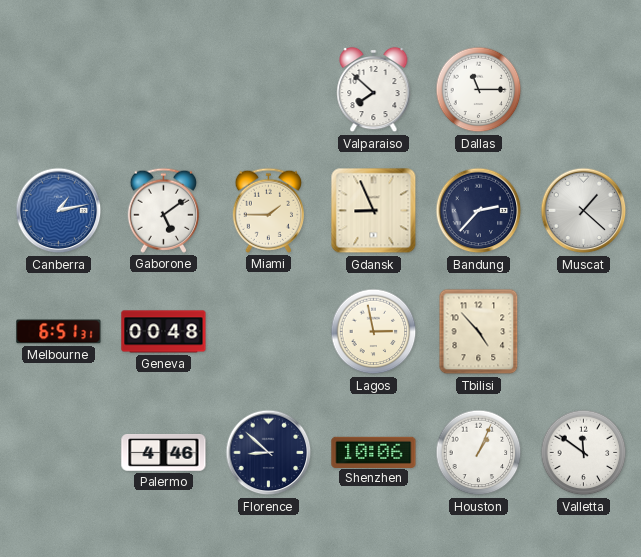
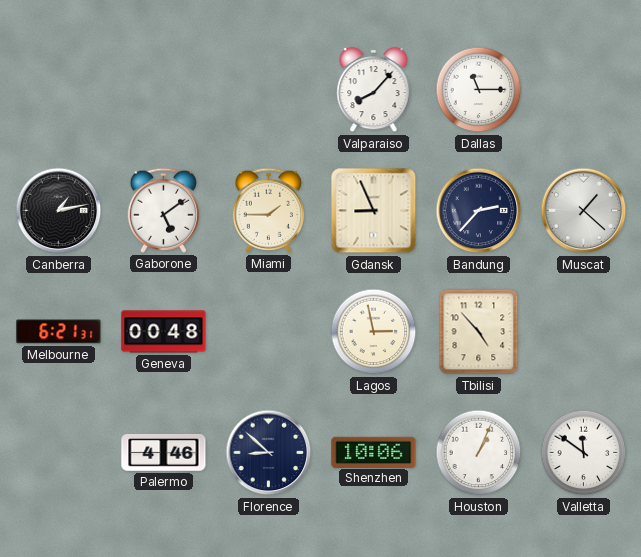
Valparaiso: 7:52 -> 8:07 (374, 90)
Canberra dial: blue -> black (59, 211)
Melbourne: 6:51 -> 6:21 (59, 332)
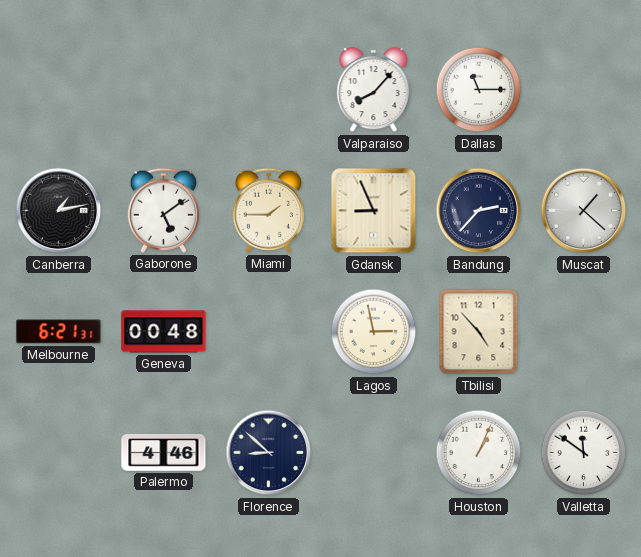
Shenzhen: 10:06 -> none (374, 452)
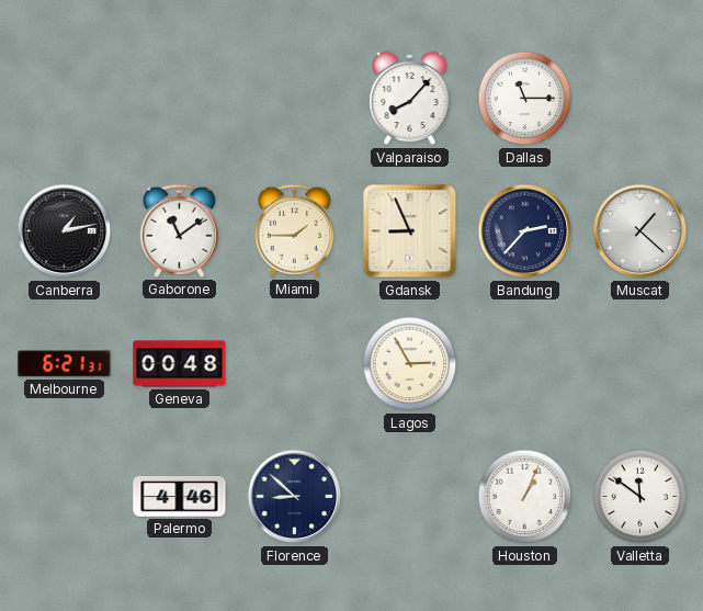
Gaborone: 5:09 -> 11:09 (179, 230)
Lagos: 2:58 -> 2:55 (410, 364)
Tbilisi: 4:53 -> none (479, 332)
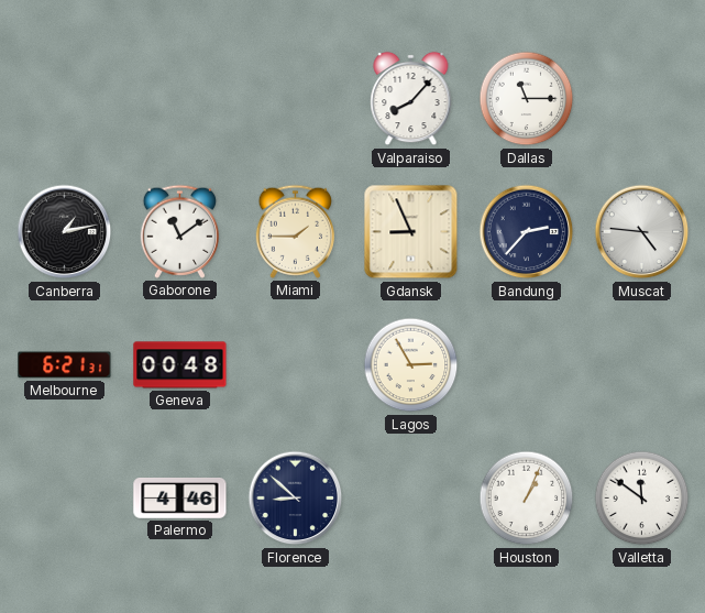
Muscat: 1:22 -> 4:46 (642, 232)
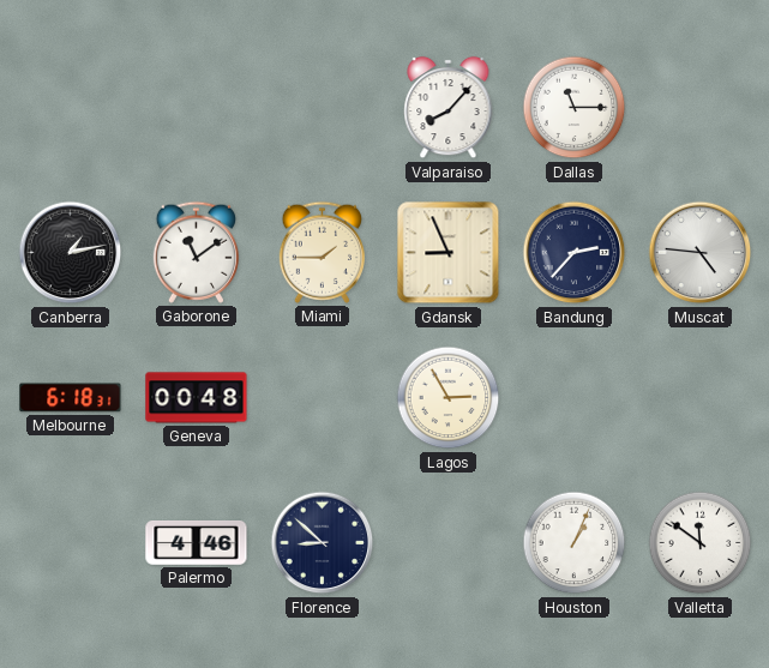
Melbourne: 6:21 -> 6:18 (71, 398)
